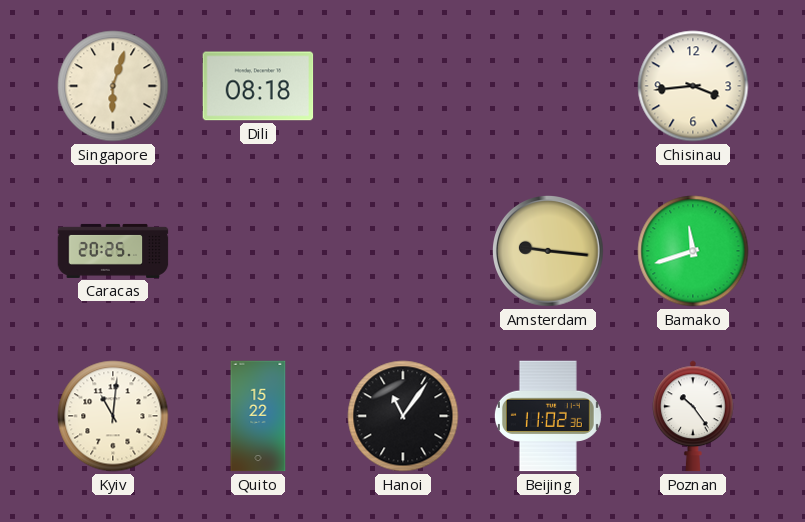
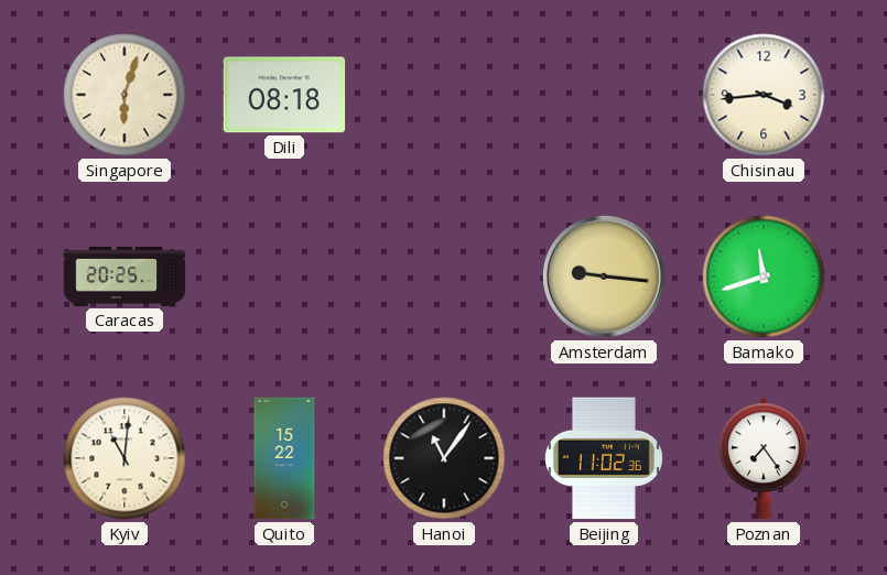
Poznan: 10:24 -> 7:24 (765, 458)
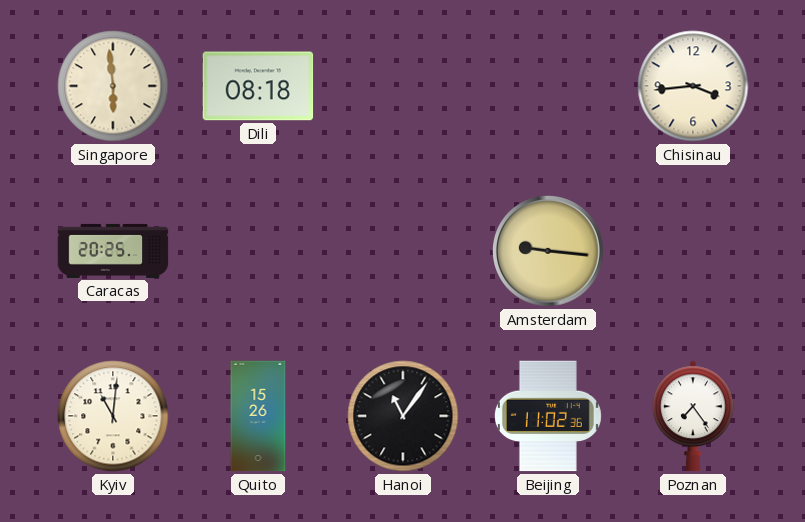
Singapore: 6:03 -> 5:59 (113, 86)
Bamako: 11:42 -> none (764, 276)
Quito: 15:22 -> 15:26 (258, 416)
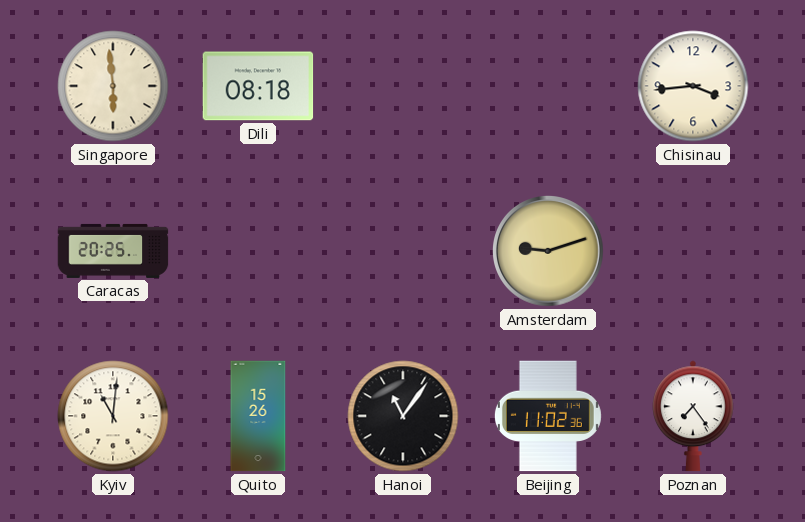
Amsterdam: 9:16 -> 9:12 (549, 252)
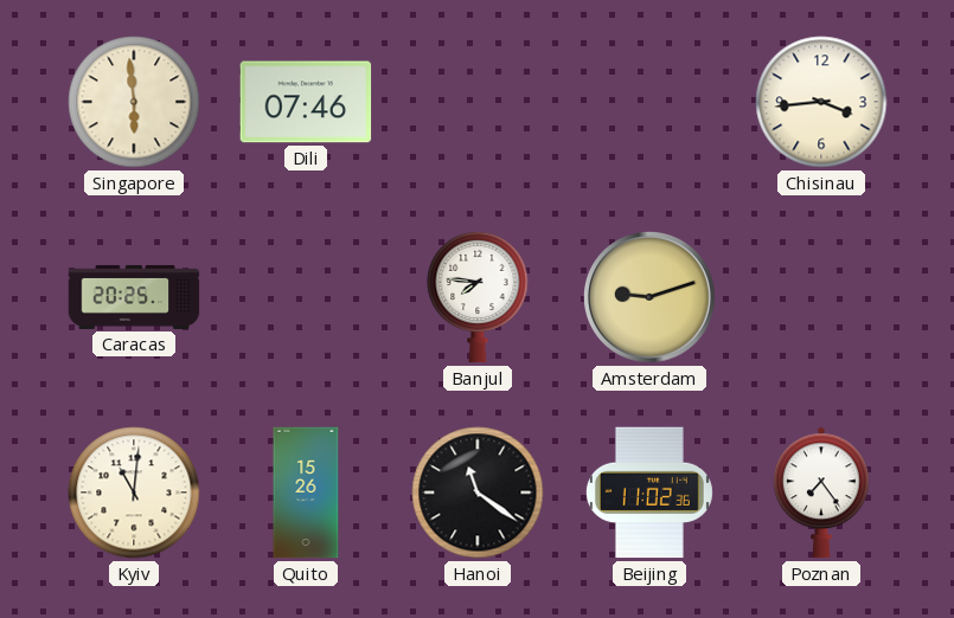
Dili: 08:18 -> 07:46 (306, 102)
Banjul: none -> 7:46 (478, 297)
Hanoi: 11:06 -> 11:21 (478, 493)
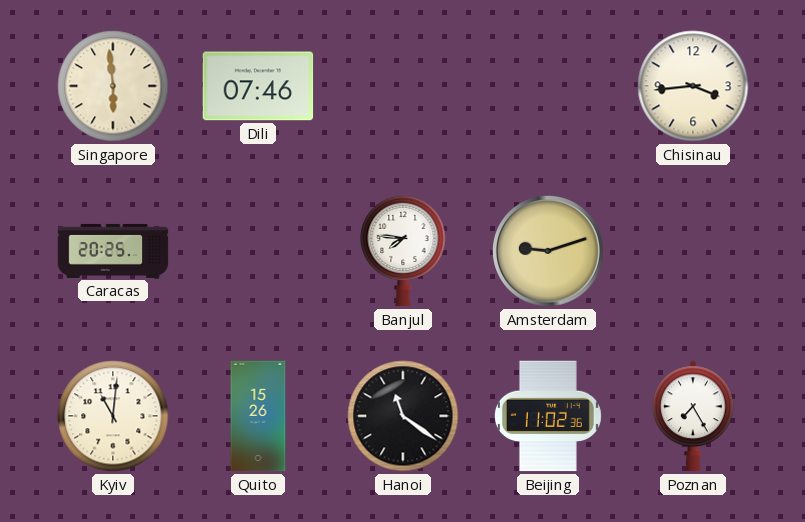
Poznan: 7:24 -> 7:25 (694, 416)
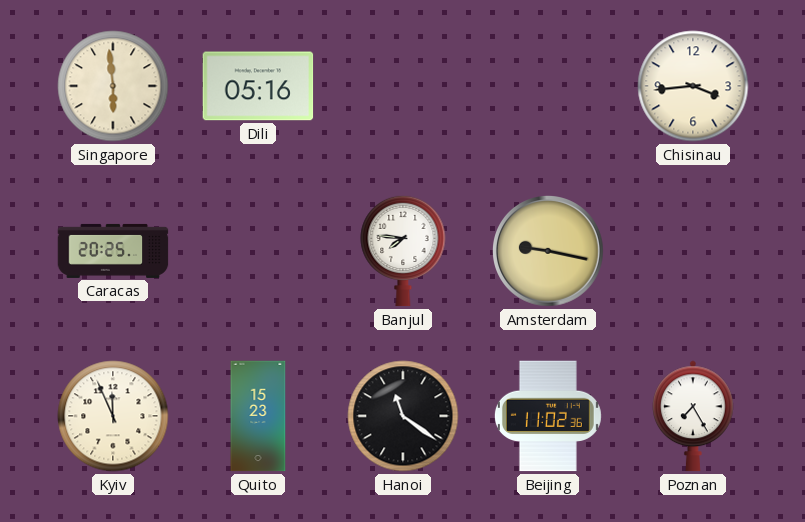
Dili: 07:46 -> 05:16 (258, 86)
Amsterdam: 9:12 -> 9:17 (549, 252)
Kyiv: 11:01 -> 11:56 (113, 416)
Quito: 15:26 -> 15:23 (258, 416)
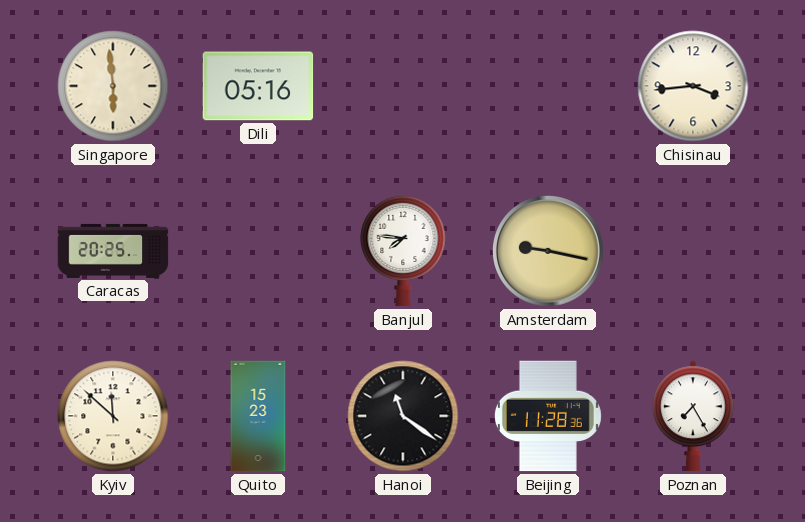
Kyiv: 11:56 -> 11:52 (113, 416)
Beijing: 11:02 -> 11:28 (548, 416)
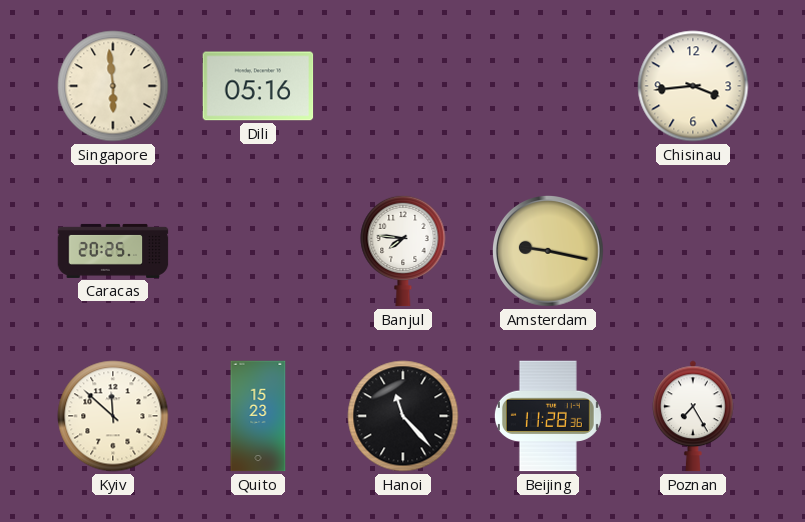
Hanoi: 11:21 -> 11:23 (403, 416)
